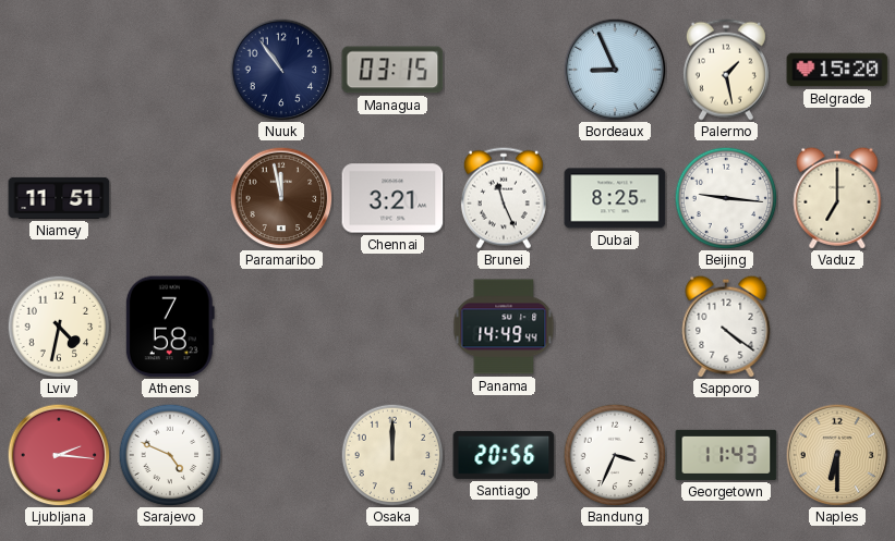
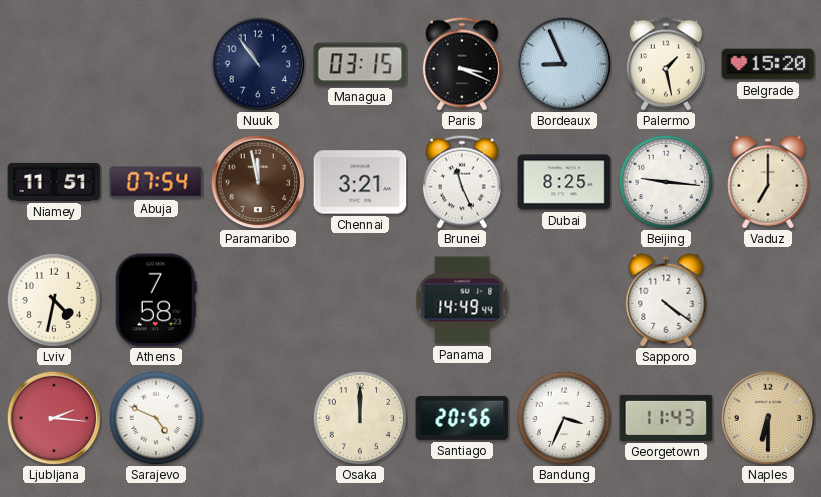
Paris: none -> 3:19 (462, 64)
Abuja: none -> 07:54 (156, 182)
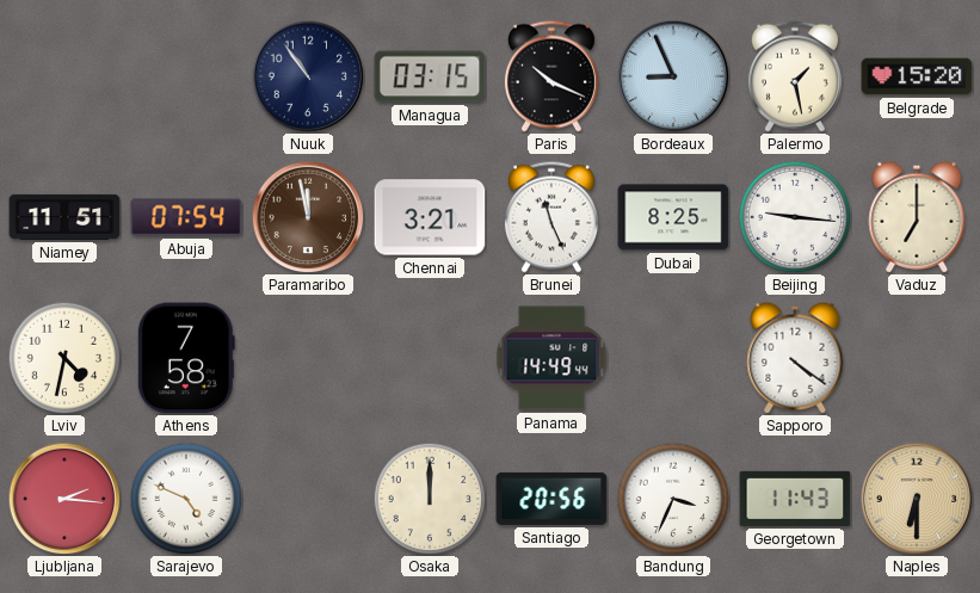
Paris: 3:19 -> 10:19 (551, 76)
